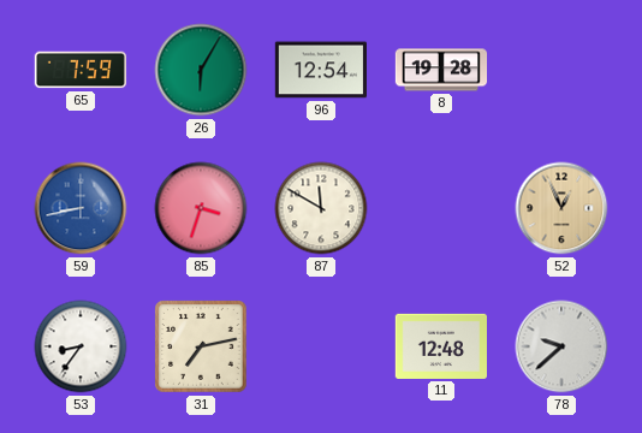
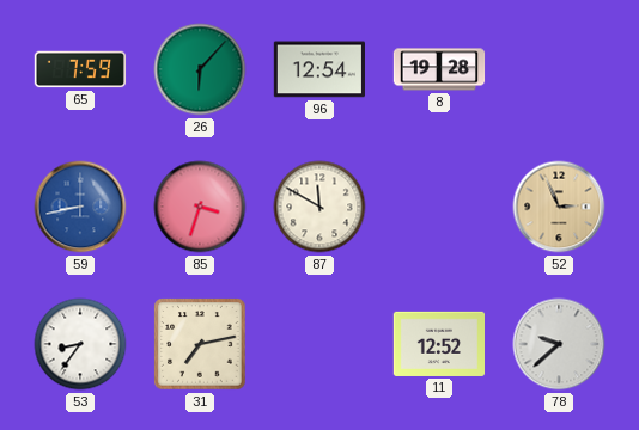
26: 6:05 -> 6:07 (200, 69)
52: 12:56 -> 2:56 (559, 207)
11: 12:48 -> 12:52 (438, 344)
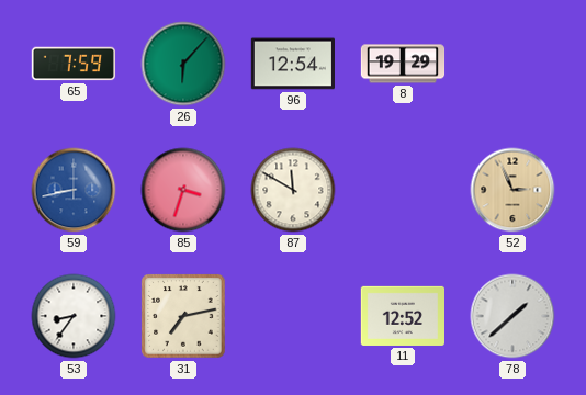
8: 19:28 -> 19:29 (403, 64)
78: 9:38 -> 1:38 (512, 316)
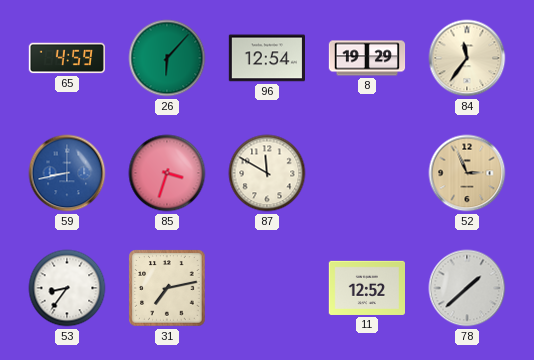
65: 7:59 -> 4:59 (67, 58)
84: none -> 11:36 (467, 58)
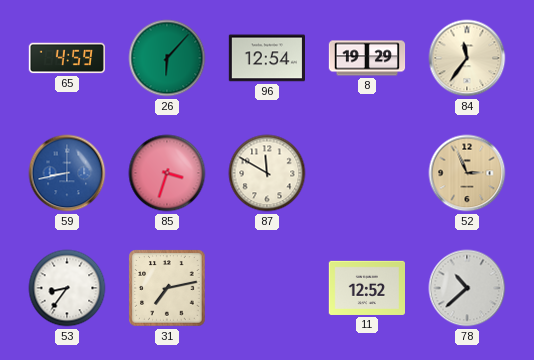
78: 1:38 -> 10:38 (467, 288)
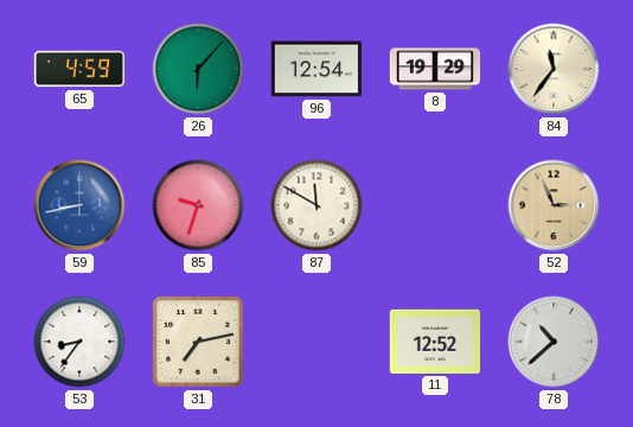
85: 3:33 -> 9:33 (198, 205)
